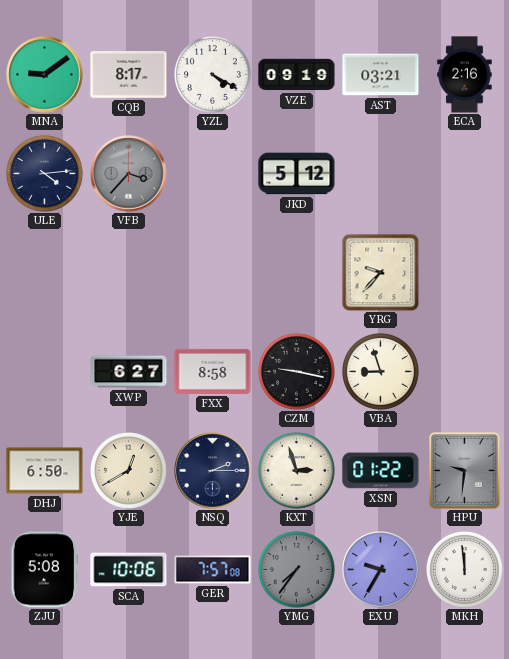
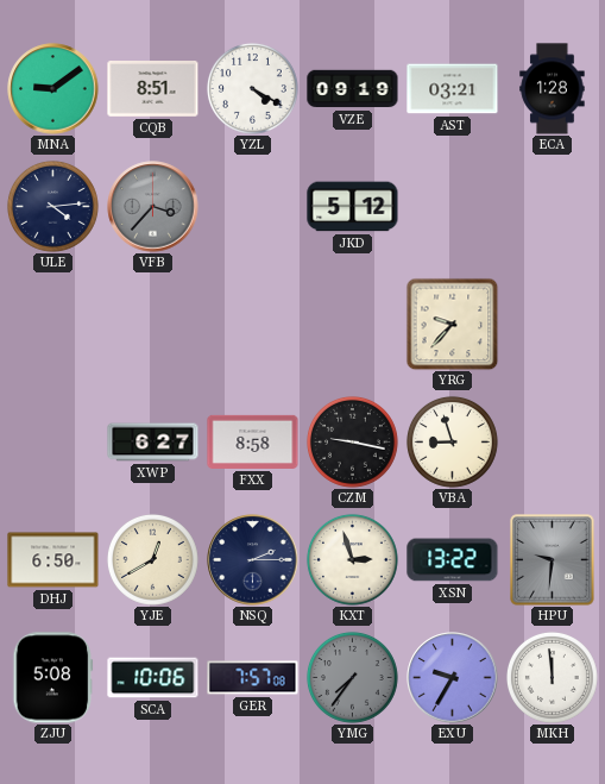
CQB: 8:17 -> 8:51 (153, 89)
ECA: 2:16 -> 1:28 (553, 89)
XSN: 01:22 -> 13:22 (453, 560)
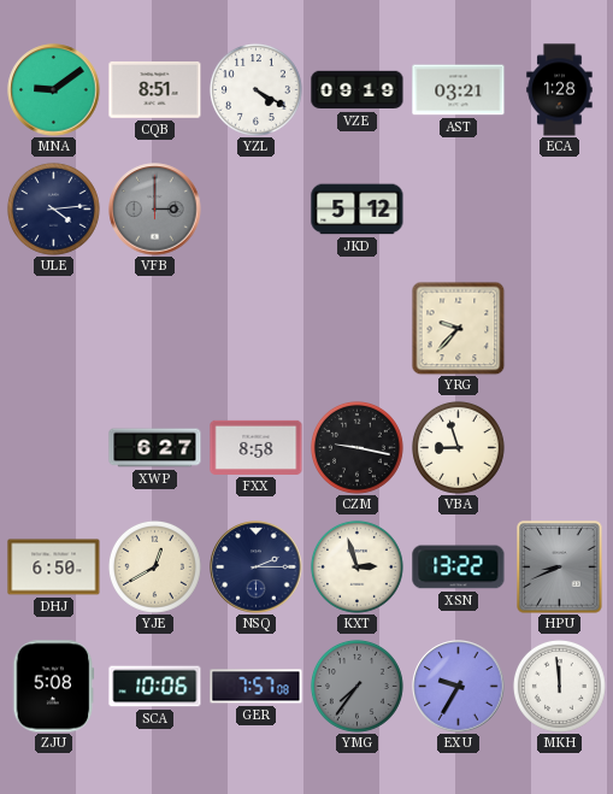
VFB: 3:37 -> 3:00 (155, 210)
HPU: 9:31 -> 8:41 (560, 567)
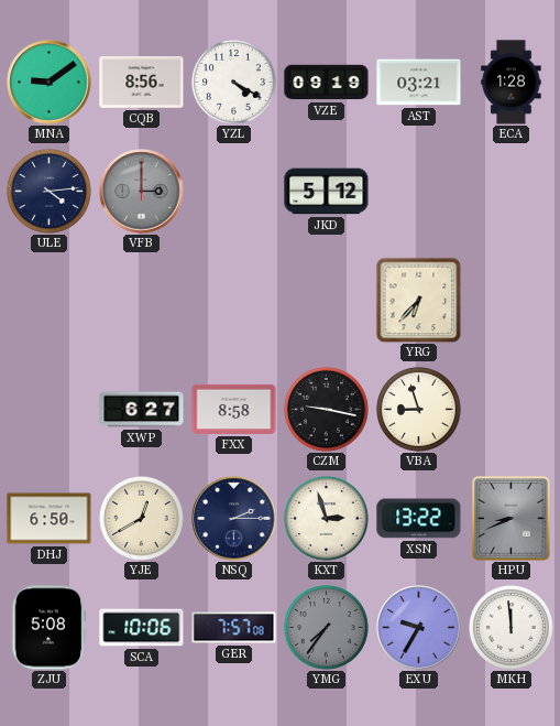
CQB: 8:51 -> 8:56 (142, 83)
YRG: 9:37 -> 6:37 (418, 300)
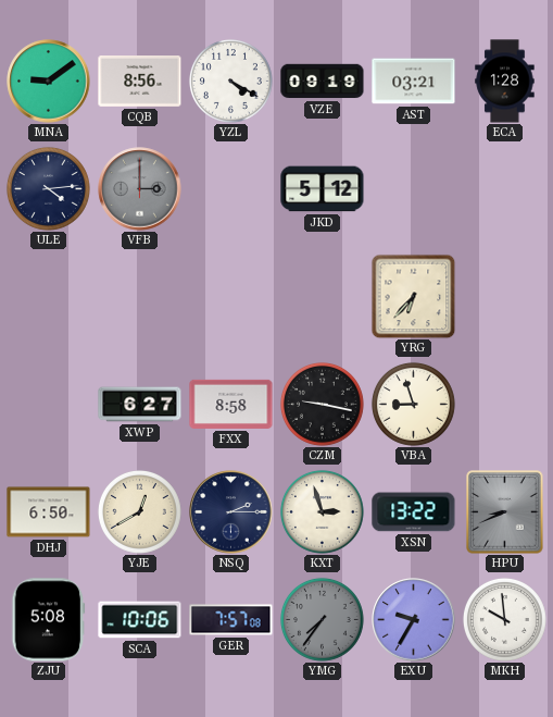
MKH: 11:59 -> 9:59 (504, 619)
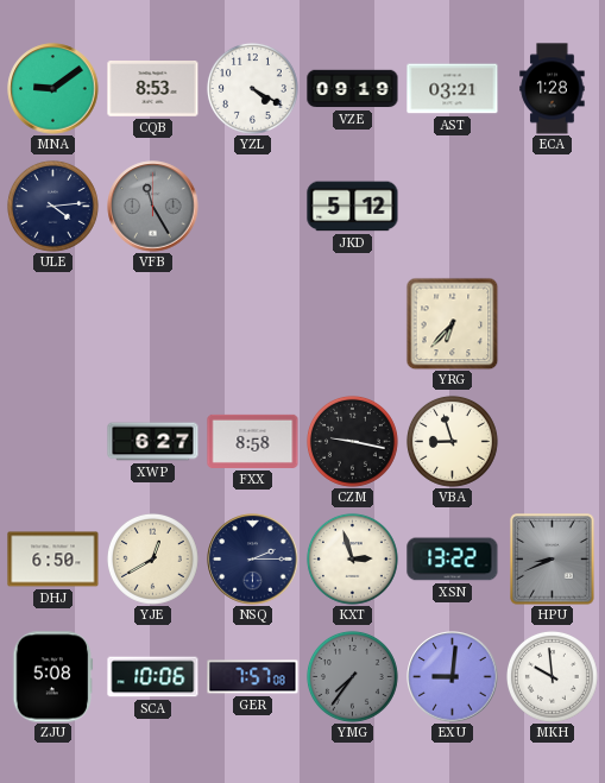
CQB: 8:56 -> 8:53 (153, 89)
VFB: 3:00 -> 11:25 (153, 207)
EXU: 9:35 -> 9:01 (453, 677)
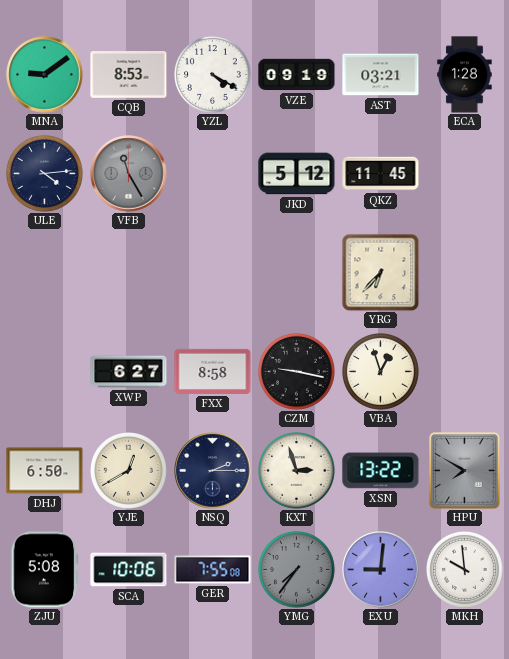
QKZ: none -> 11:45 (381, 174)
VBA: 8:57 -> 12:57 (380, 371)
HPU: 8:41 -> 7:50 (465, 471)
GER: 7:57 -> 7:55 (213, 570)
